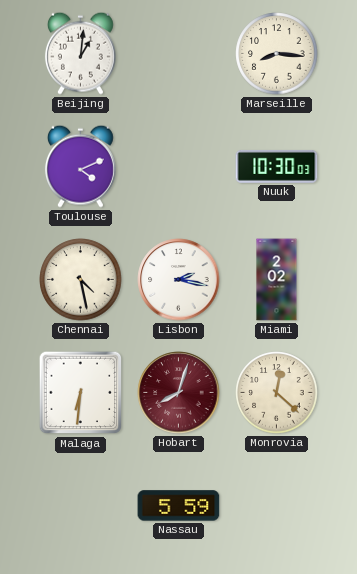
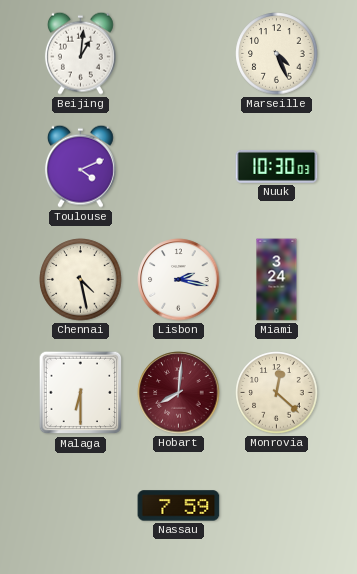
Marseille: 8:16 -> 4:26 (277, 54)
Miami: 2:02 -> 3:24 (277, 280)
Malaga: 6:31 -> 6:30 (81, 393)
Hobart: 8:03 -> 8:01 (179, 393)
Nassau: 5:59 -> 7:59 (179, 506)
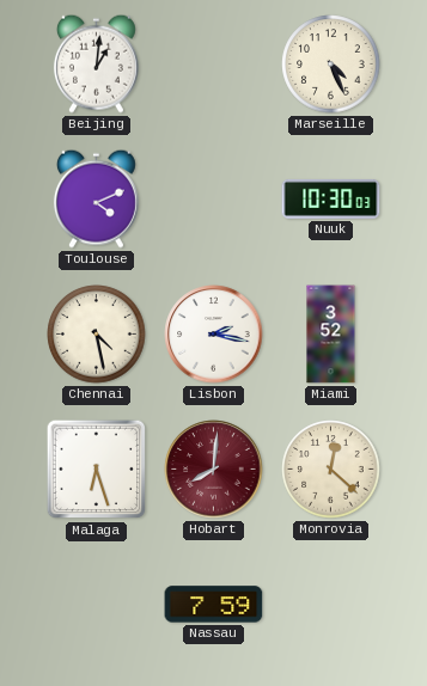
Miami: 3:24 -> 3:52 (331, 335)
Malaga: 6:30 -> 6:27 (97, 470)
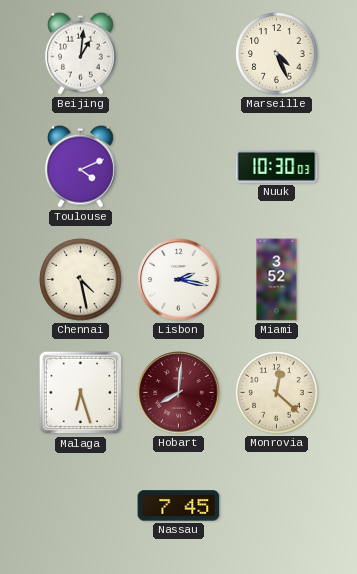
Nassau: 7:59 -> 7:45 (179, 506)
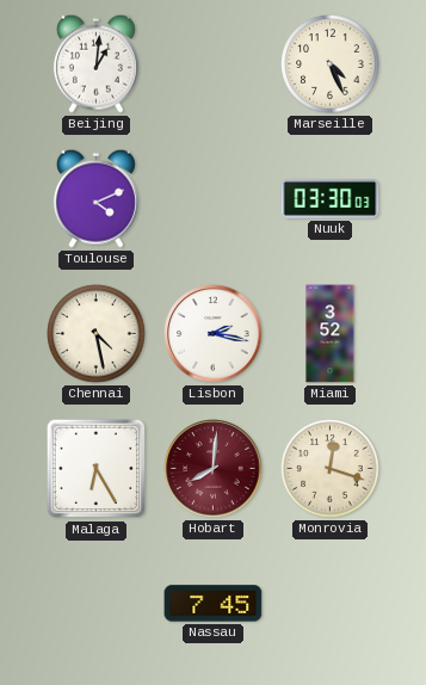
Nuuk: 10:30 -> 03:30 (331, 198)
Malaga: 6:27 -> 6:25 (97, 469)
Monrovia: 12:22 -> 12:18 (331, 469)
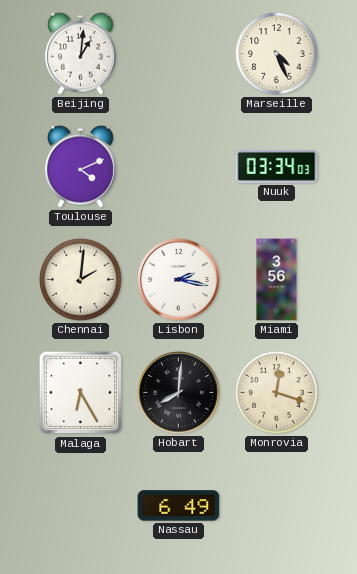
Nuuk: 03:30 -> 03:34 (277, 166)
Chennai: 4:28 -> 2:01 (81, 280)
Miami: 3:52 -> 3:56 (277, 280)
Hobart dial: burgundy -> black (179, 393)
Nassau: 7:45 -> 6:49 (179, 506)
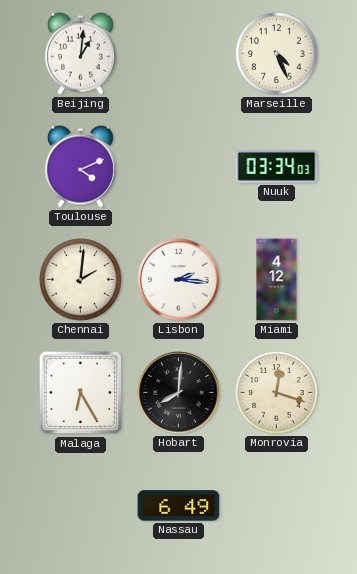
Lisbon: 2:17 -> 2:16 (179, 280)
Miami: 3:56 -> 4:12 (277, 280)
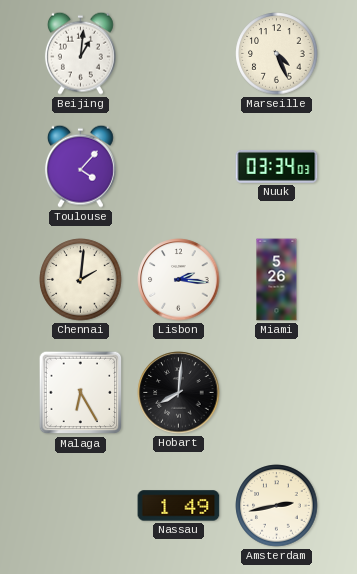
Toulouse: 4:11 -> 4:07 (80, 166)
Miami: 4:12 -> 5:26 (277, 280)
Monrovia: 12:18 -> none (277, 393)
Nassau: 6:49 -> 1:49 (179, 506)
Amsterdam: none -> 2:43 (277, 506)
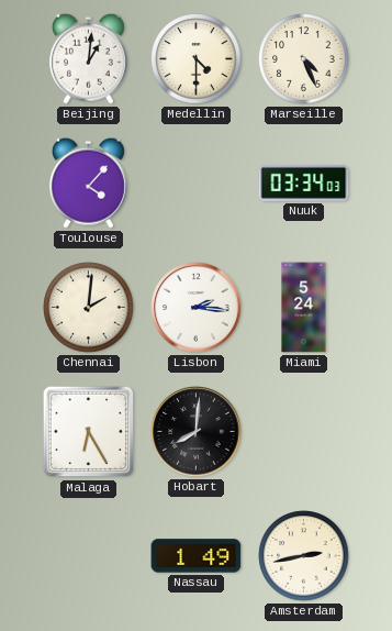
Medellin: none -> 4:30 (197, 59)
Miami: 5:26 -> 5:24 (304, 308)
